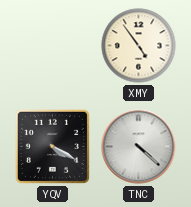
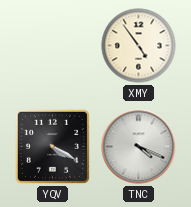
TNC: 4:22 -> 4:19 (139, 147)
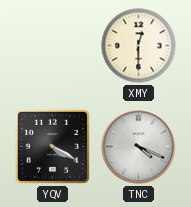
XMY: 4:54 -> 12:30 (139, 46)
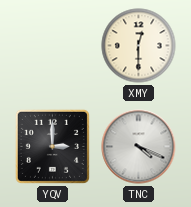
YQV: 4:20 -> 3:00 (52, 146)
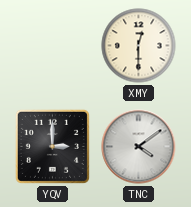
TNC: 4:19 -> 4:09 (139, 147)
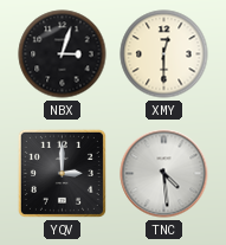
NBX: none -> 3:03 (63, 54)
TNC: 4:09 -> 4:29 (164, 174)
